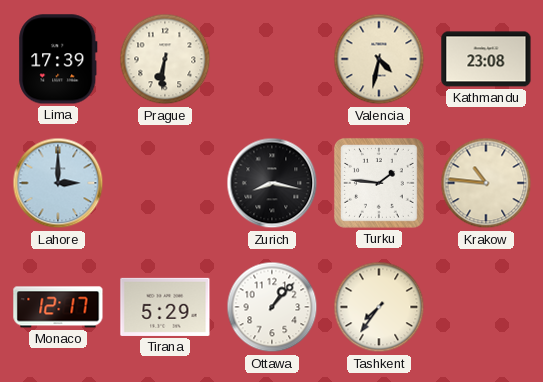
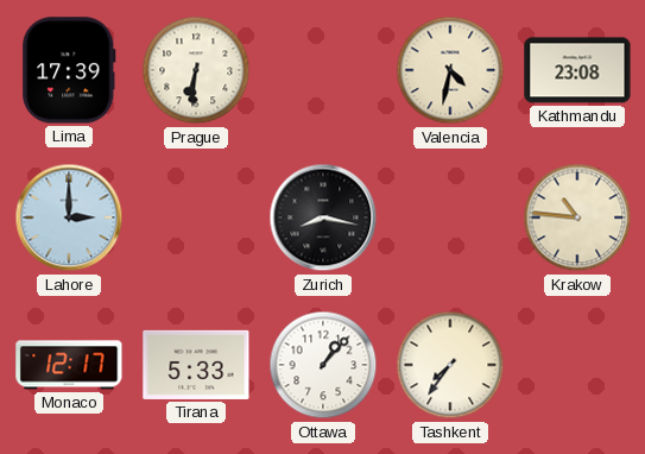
Turku: 1:46 -> none (379, 183)
Tirana: 5:29 -> 5:33 (196, 365)
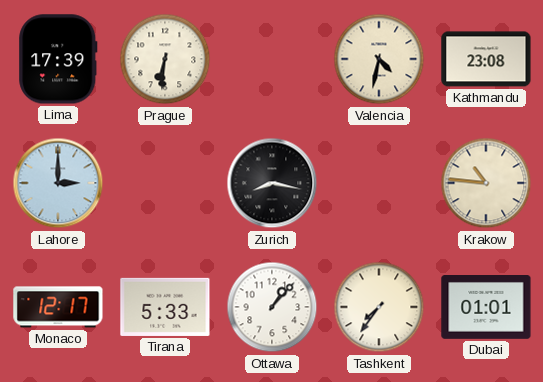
Dubai: none -> 01:01 (486, 308)
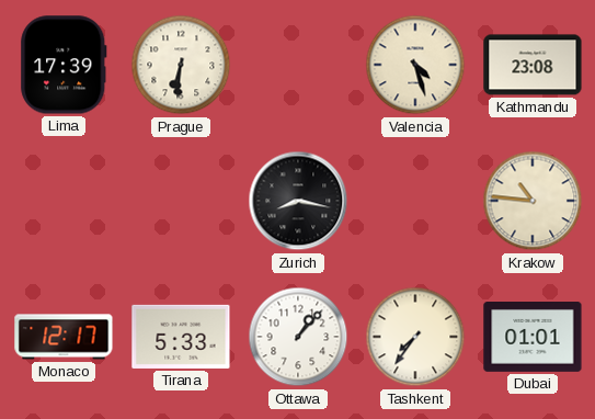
Valencia: 4:32 -> 4:27 (415, 65)
Lahore: 3:00 -> none (58, 183)
